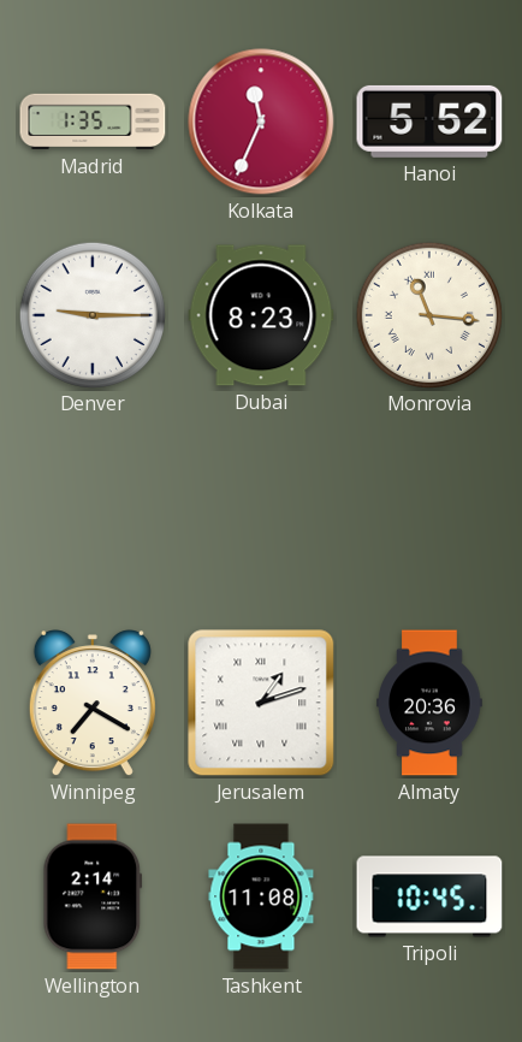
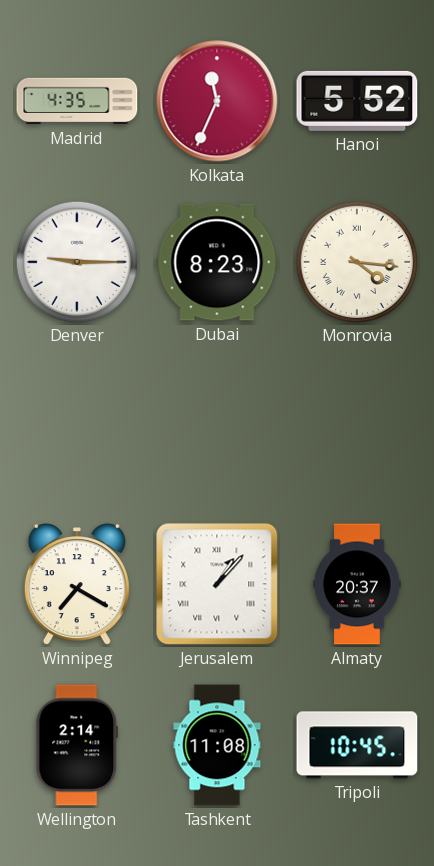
Madrid: 1:35 -> 4:35 (77, 101)
Monrovia: 11:16 -> 4:16 (356, 261)
Jerusalem: 1:12 -> 1:07 (217, 584)
Almaty: 20:36 -> 20:37 (357, 584)
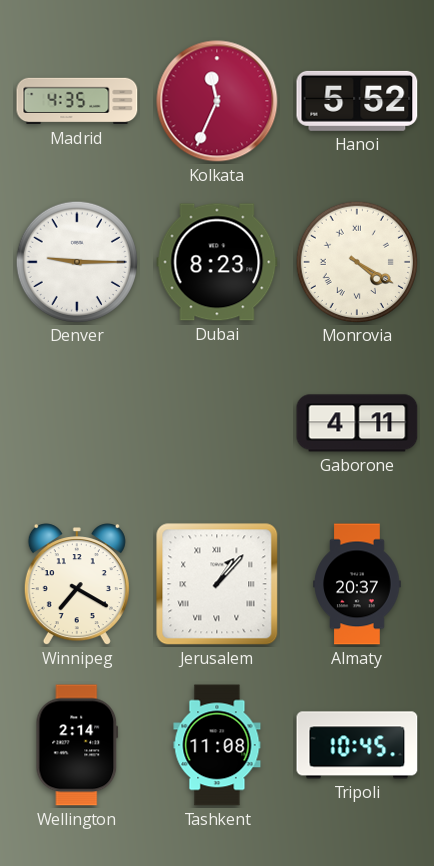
Monrovia: 4:16 -> 4:20 (356, 261)
Gaborone: none -> 4:11 (357, 423)
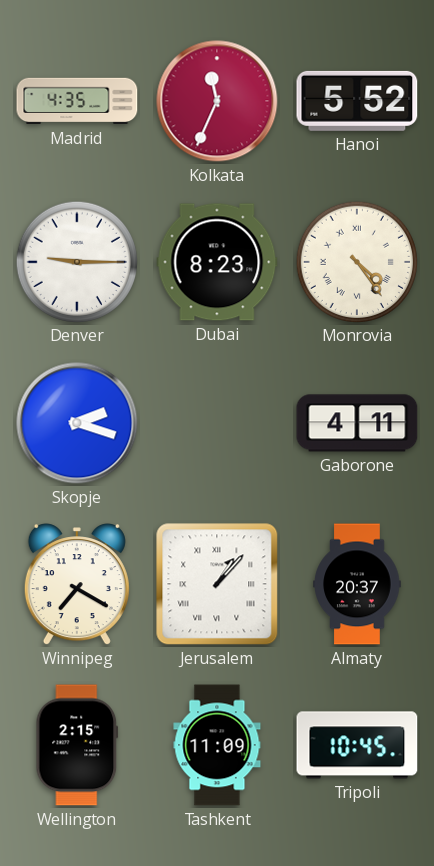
Monrovia: 4:20 -> 4:24 (356, 261)
Skopje: none -> 2:18 (77, 423)
Wellington: 2:14 -> 2:15 (77, 745)
Tashkent: 11:08 -> 11:09 (217, 745)
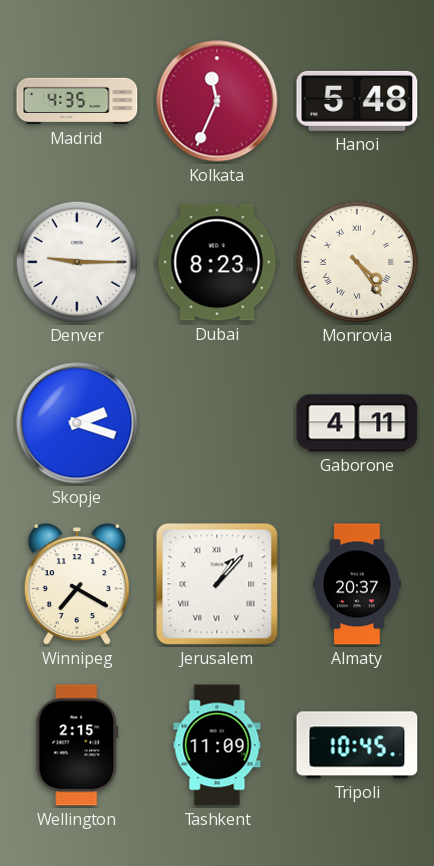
Hanoi: 5:52 -> 5:48 (357, 101)
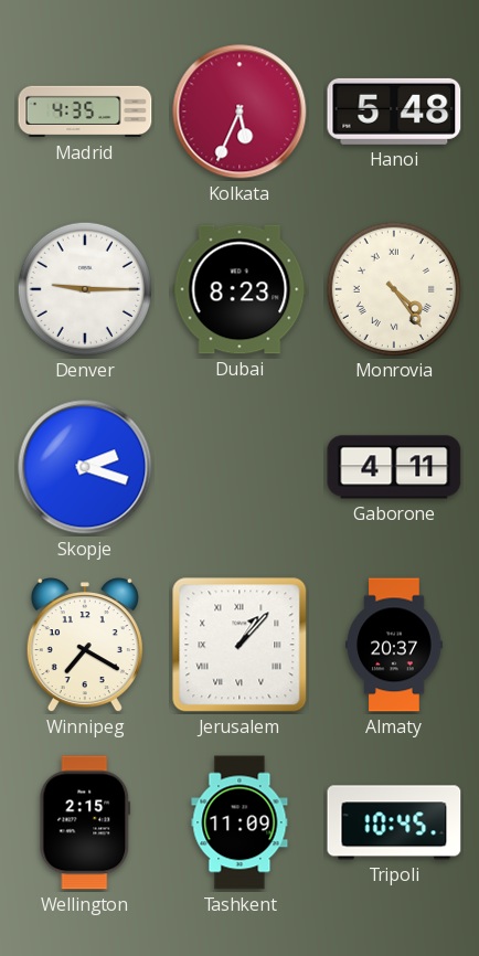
Kolkata: 11:34 -> 5:34 (239, 111)
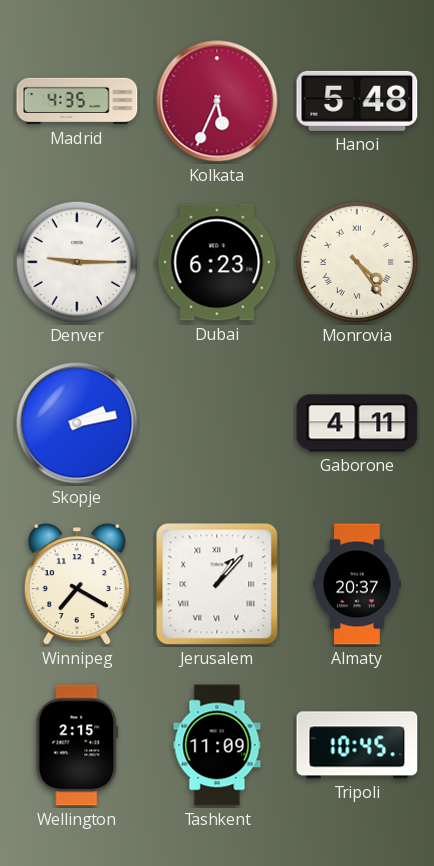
Dubai: 8:23 -> 6:23 (217, 262)
Skopje: 2:18 -> 2:13 (77, 423)
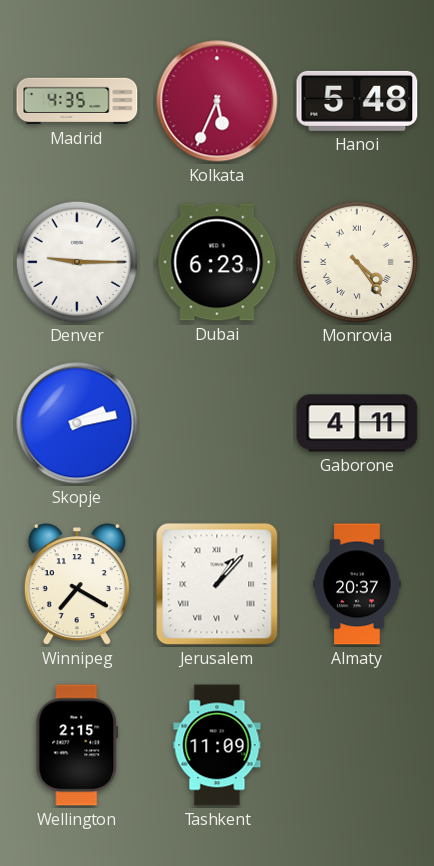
Tripoli: 10:45 -> none (357, 745)
